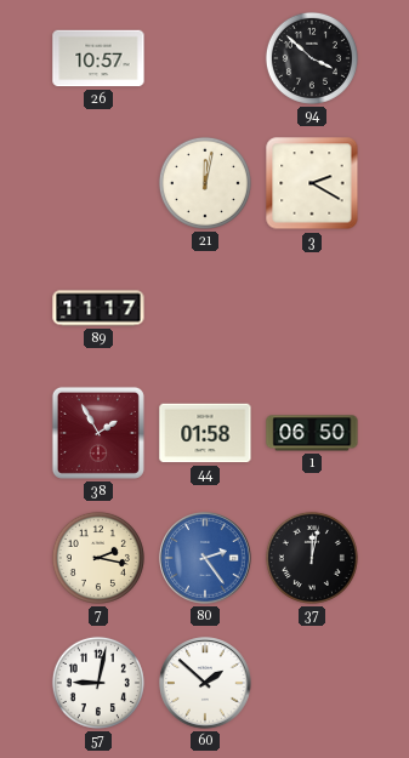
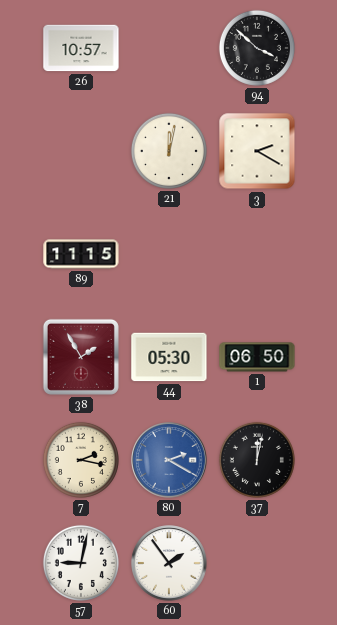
89: 11:17 -> 11:15 (81, 254)
44: 01:58 -> 05:30 (169, 357)
80: 2:24 -> 2:20 (169, 460)
60: 1:52 -> 1:54 (169, 563)
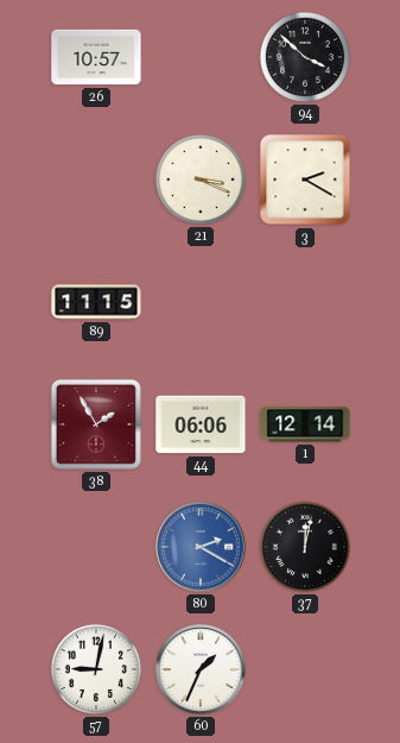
21: 12:02 -> 3:19 (201, 180)
44: 05:30 -> 06:06 (201, 424)
1: 06:50 -> 12:14 (305, 424)
7: 2:17 -> none (81, 460)
60: 1:54 -> 1:34 (201, 669)
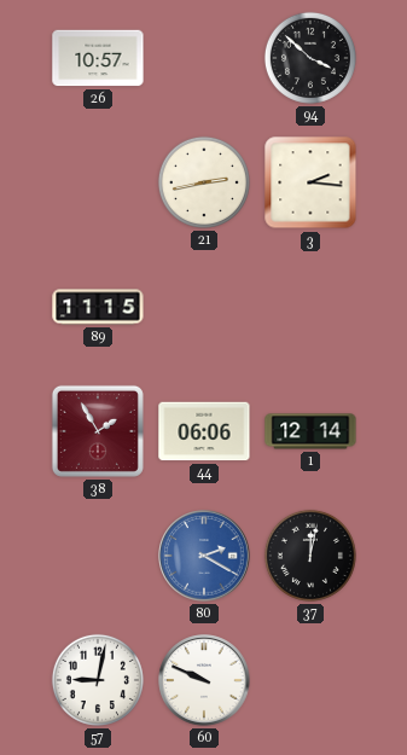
21: 3:19 -> 2:43 (204, 182)
3: 2:20 -> 2:16 (310, 182)
60: 1:34 -> 9:49 (204, 680)
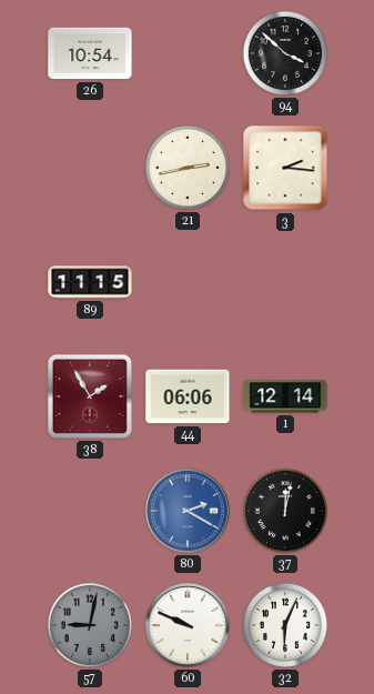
26: 10:57 -> 10:54 (90, 53)
57 dial: white -> grey (90, 625)
32: none -> 6:04 (285, 625)
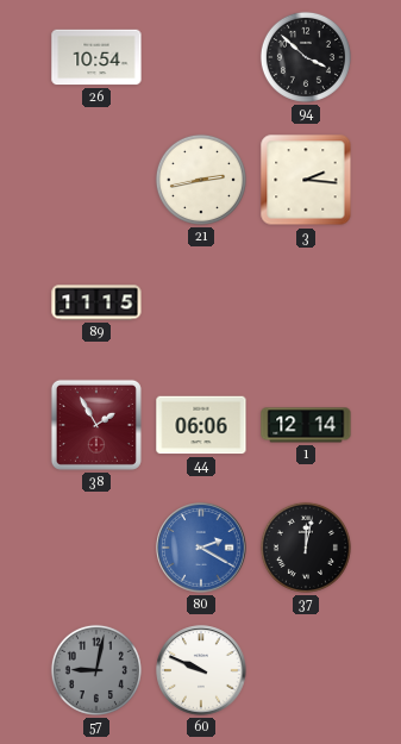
32: 6:04 -> none (285, 625)
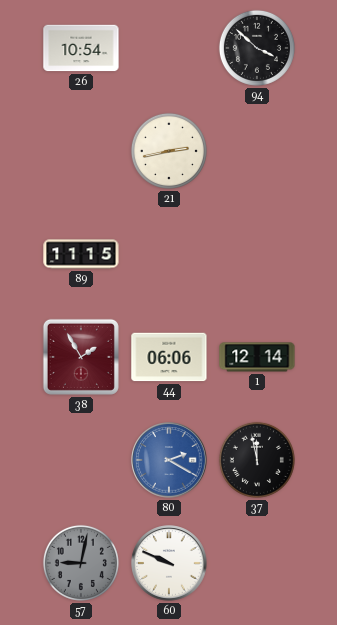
3: 2:16 -> none (306, 180)
37: 12:02 -> 11:58 (257, 460)
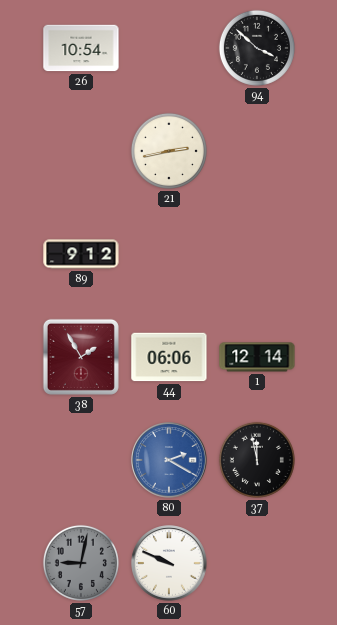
89: 11:15 -> 9:12 (81, 254)
